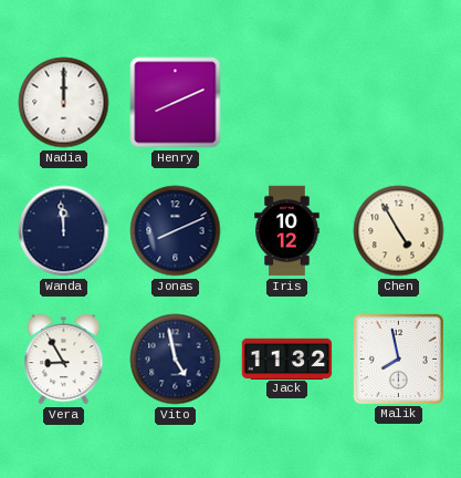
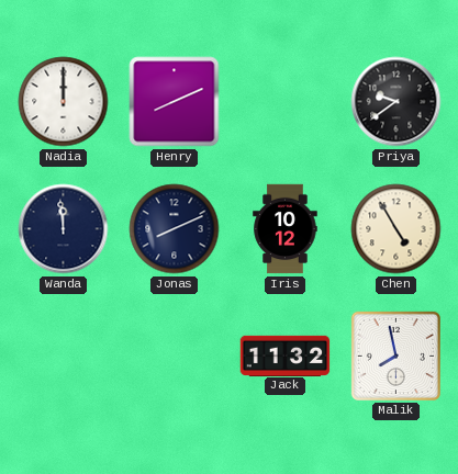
Priya: none -> 9:39 (396, 102)
Vera: 8:55 -> none (64, 360)
Vito: 4:58 -> none (176, 360)
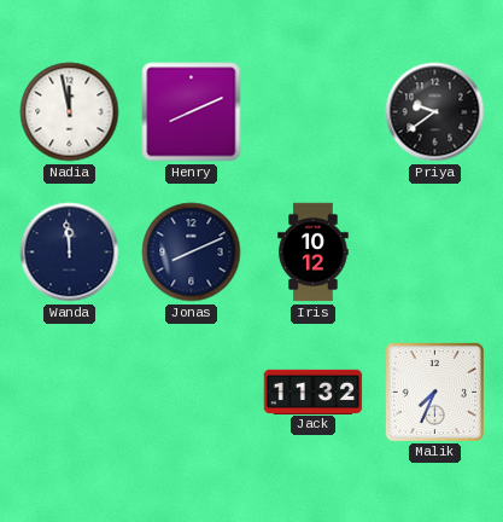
Nadia: 12:00 -> 11:58 (70, 112)
Chen: 4:55 -> none (396, 229)
Malik: 7:58 -> 7:34 (434, 391)
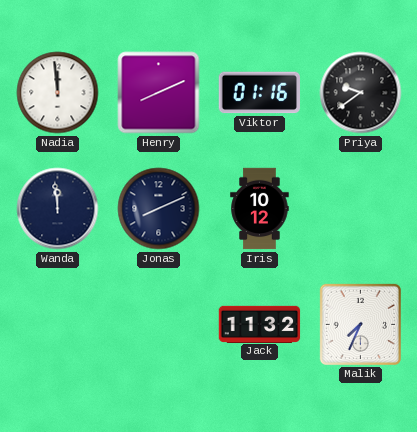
Nadia: 11:58 -> 11:59 (58, 93)
Viktor: none -> 01:16 (260, 93)
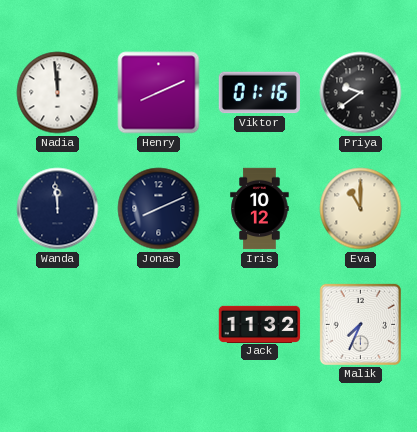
Eva: none -> 11:00 (361, 209)
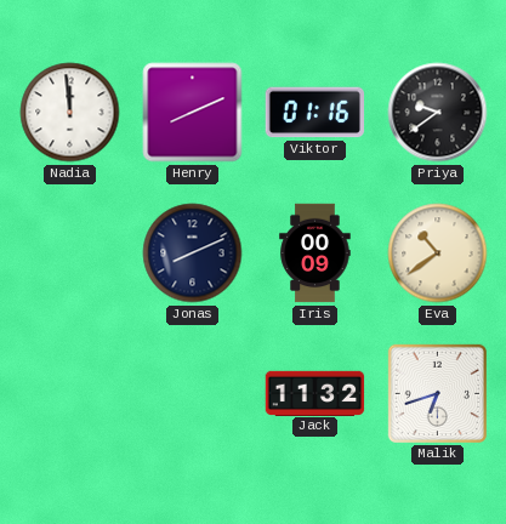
Wanda: 11:59 -> none (58, 209)
Iris: 10:12 -> 00:09 (315, 254)
Eva: 11:00 -> 10:39 (438, 254)
Malik: 7:34 -> 6:42 (437, 393)
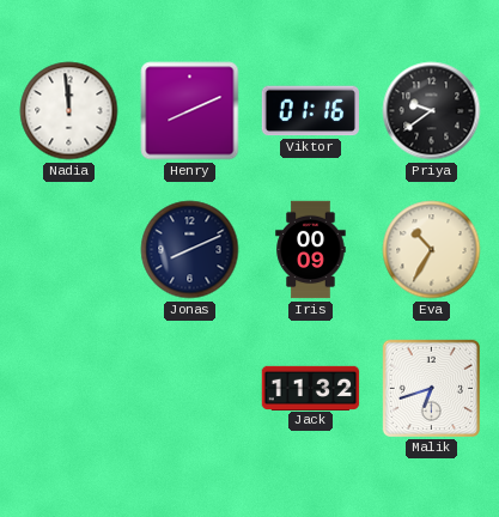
Eva: 10:39 -> 10:35 (432, 250)
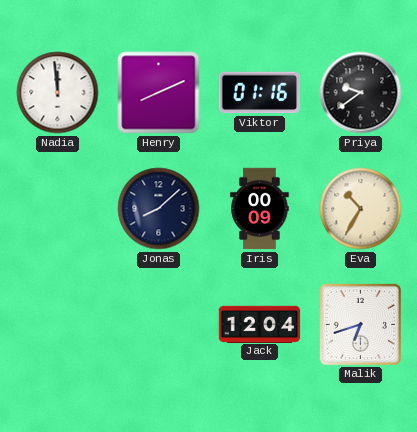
Jonas: 8:11 -> 8:08 (159, 209)
Jack: 11:32 -> 12:04 (260, 324)
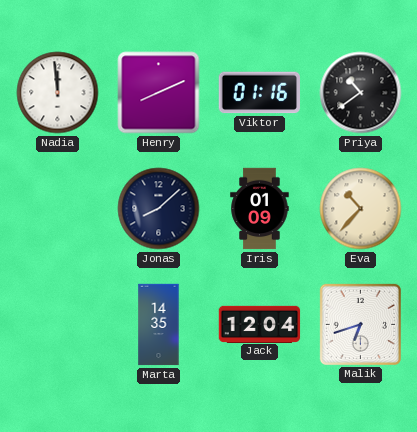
Priya: 9:39 -> 10:39 (361, 93)
Iris: 00:09 -> 01:09 (260, 209)
Eva: 10:35 -> 10:37 (361, 209)
Marta: none -> 14:35 (159, 325)
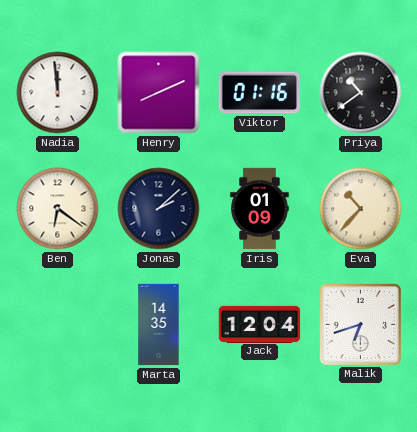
Ben: none -> 6:21 (58, 209)
Jonas: 8:08 -> 2:08 (159, 209)
